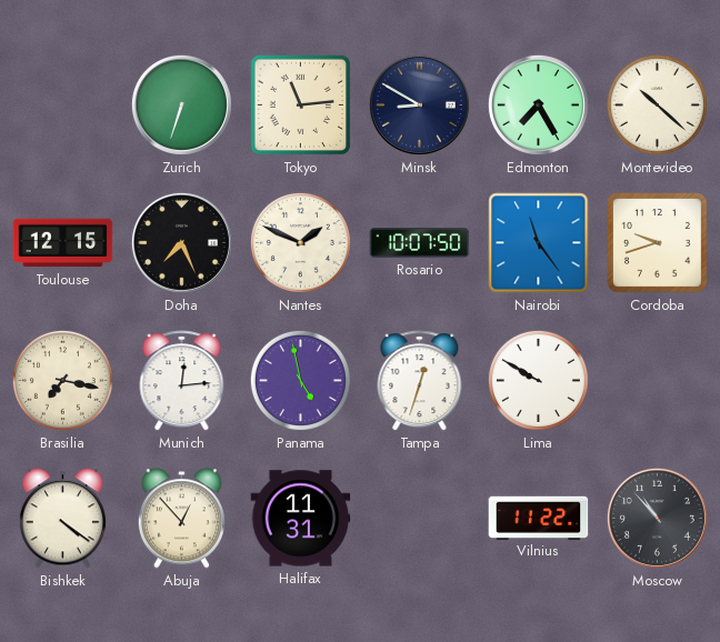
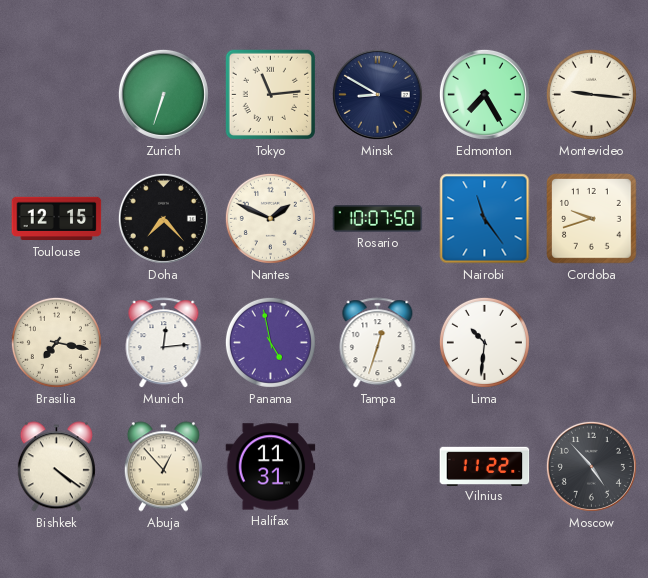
Montevideo: 10:22 -> 9:16 (591, 94)
Doha: 7:26 -> 7:23 (163, 218)
Lima: 9:50 -> 10:31 (484, 342)
Moscow: 10:53 -> 4:53 (591, 466)
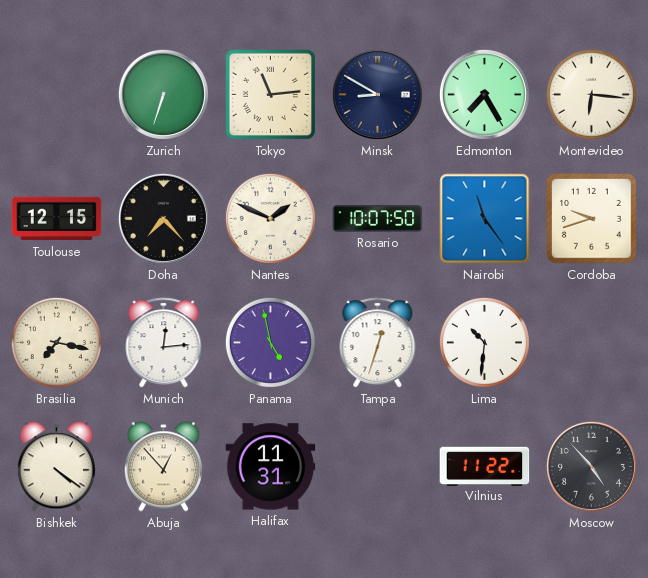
Montevideo: 9:16 -> 6:16 (591, 94)
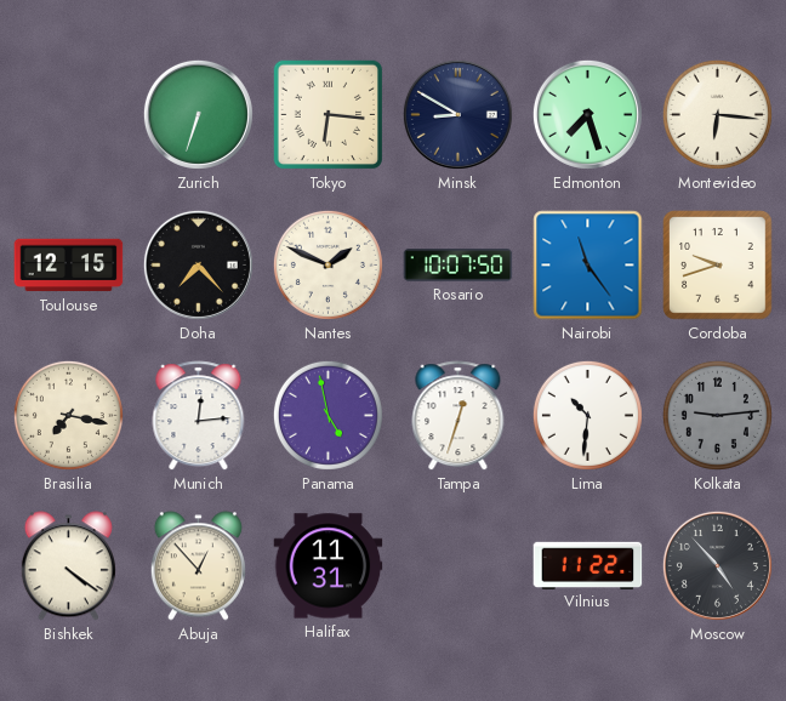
Tokyo: 11:14 -> 6:16 (327, 114)
Edmonton: 7:25 -> 7:27 (587, 114)
Kolkata: none -> 9:14 (717, 415)
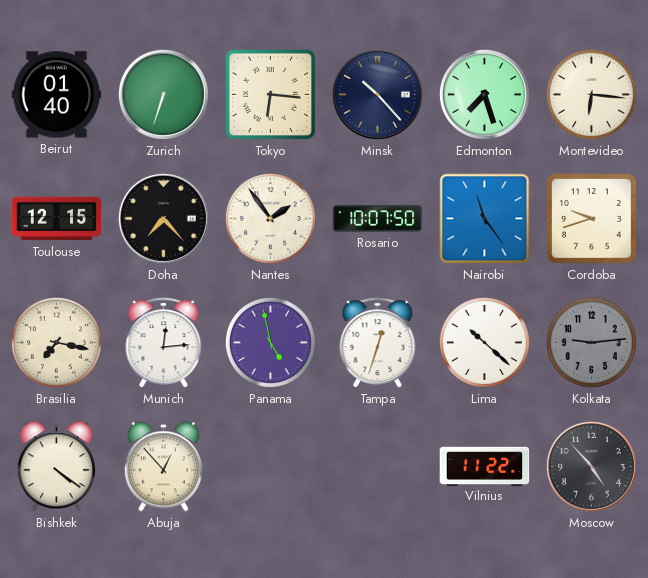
Beirut: none -> 01:40 (57, 95)
Minsk: 8:50 -> 10:23 (377, 94)
Nantes: 1:49 -> 1:54 (270, 218)
Lima: 10:31 -> 10:22 (484, 342)
Halifax: 11:31 -> none (329, 566)
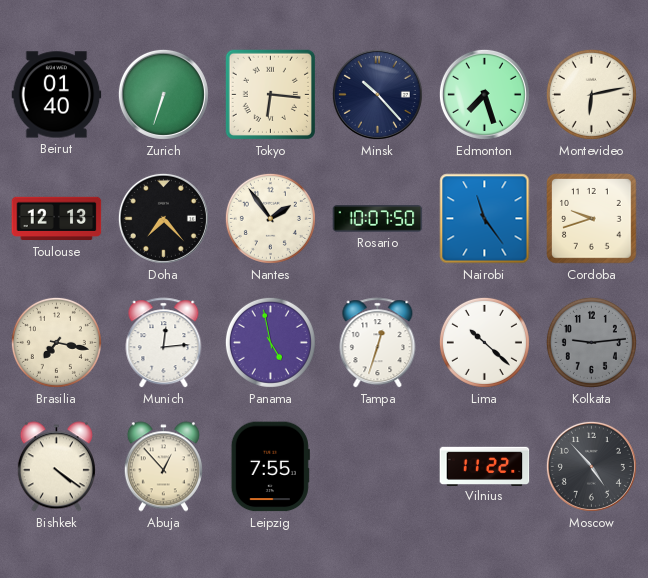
Montevideo: 6:16 -> 6:13 (591, 94)
Toulouse: 12:15 -> 12:13 (57, 219)
Leipzig: none -> 7:55 (270, 467)
